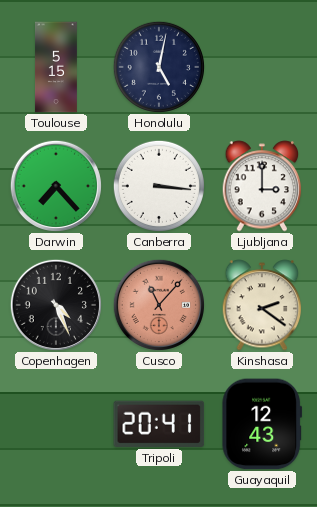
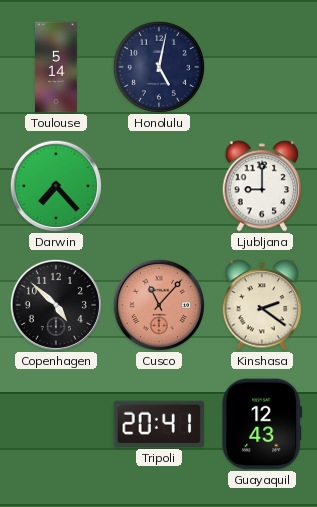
Toulouse: 5:15 -> 5:14 (57, 67)
Canberra: 3:16 -> none (159, 186)
Ljubljana: 3:00 -> 9:00 (262, 186)
Copenhagen: 4:26 -> 4:52 (56, 305)
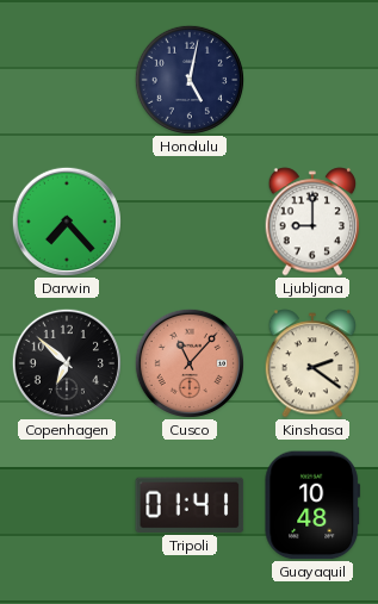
Toulouse: 5:14 -> none (57, 67)
Copenhagen: 4:52 -> 6:52 (67, 363)
Tripoli: 20:41 -> 01:41 (190, 505)
Guayaquil: 12:43 -> 10:48 (312, 505)
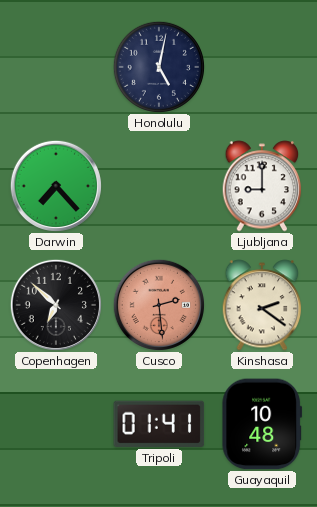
Cusco: 11:07 -> 2:29 (159, 305)
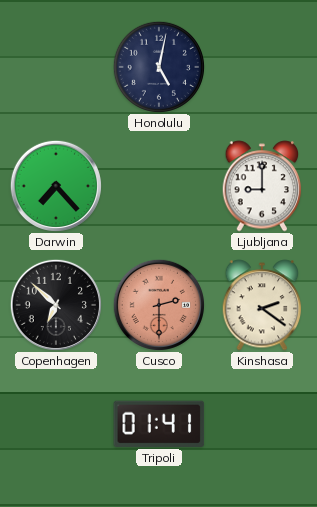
Cusco: 2:29 -> 2:30 (159, 305)
Guayaquil: 10:48 -> none (262, 424)
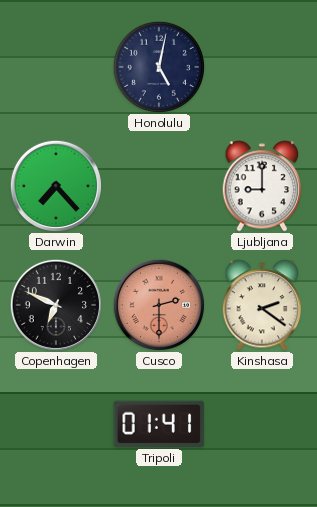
Copenhagen: 6:52 -> 6:49 (56, 305)
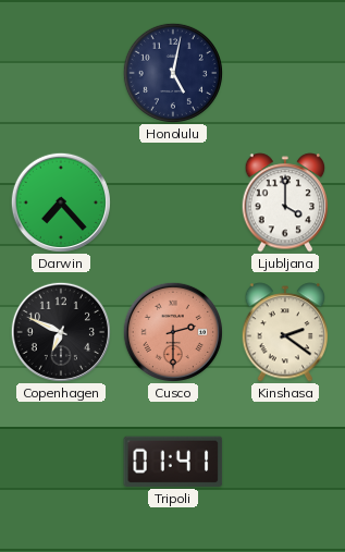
Ljubljana: 9:00 -> 4:00 (285, 203)
